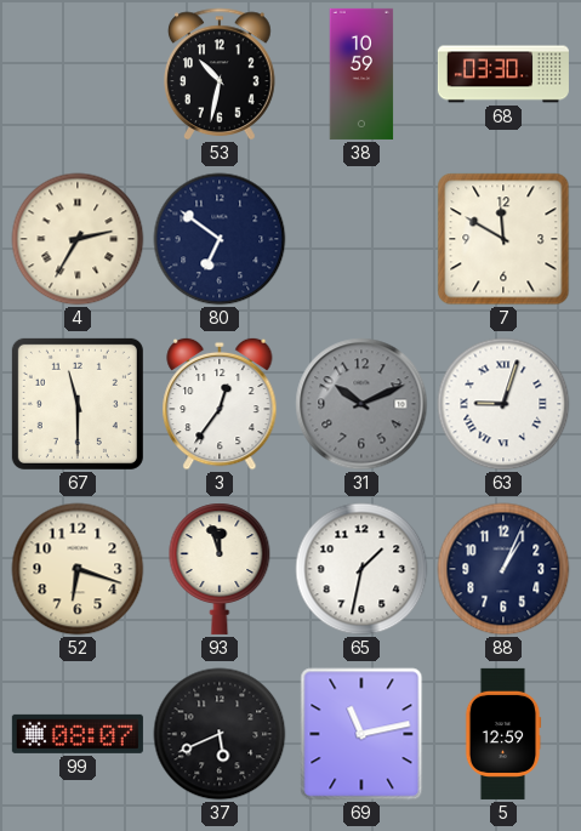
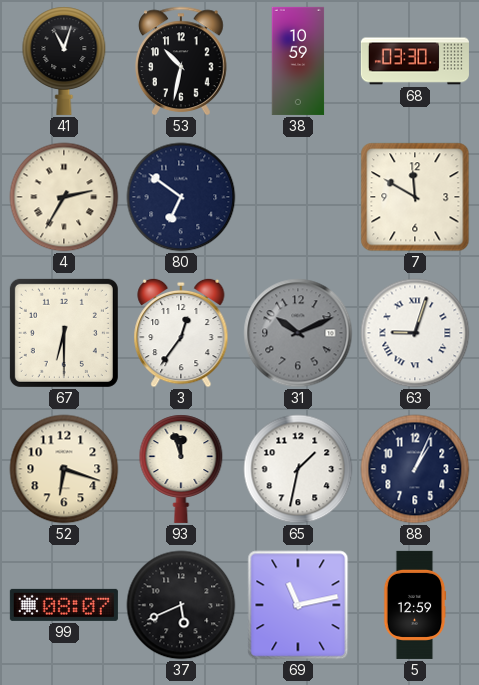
41: none -> 11:03 (64, 61)
67: 11:30 -> 6:30 (64, 333)
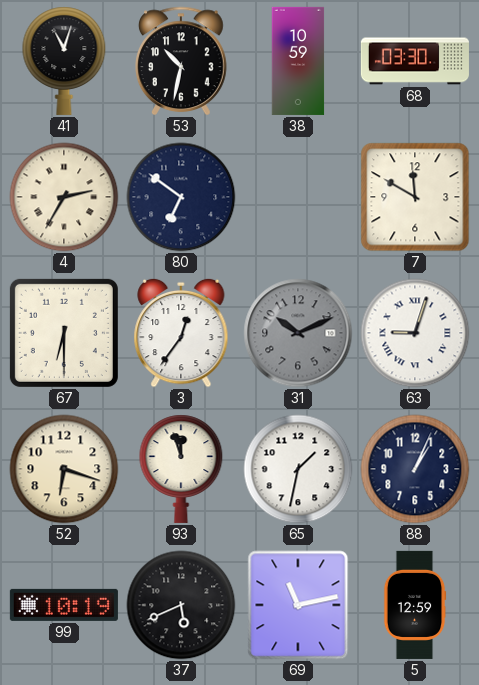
99: 08:07 -> 10:19 (64, 605)
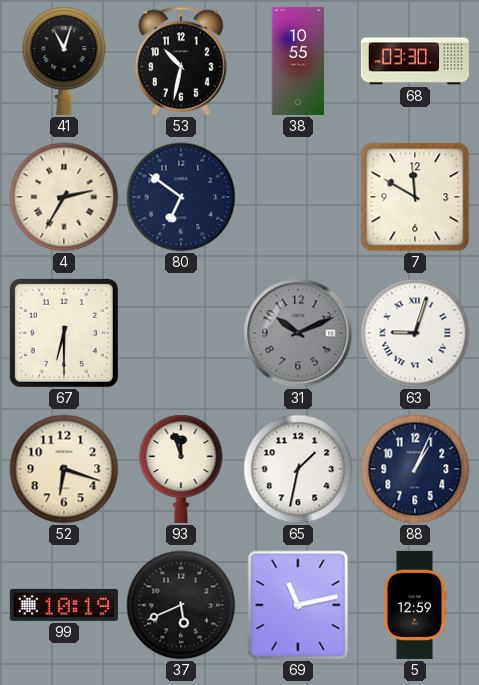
38: 10:59 -> 10:55 (298, 61)
3: 12:36 -> none (181, 333)
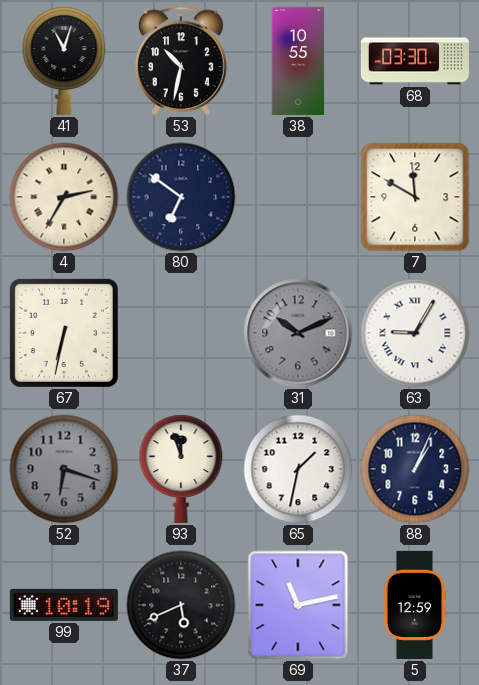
67: 6:30 -> 6:32 (64, 333)
63: 9:03 -> 9:05 (415, 333)
52 dial: cream -> grey (64, 469)
